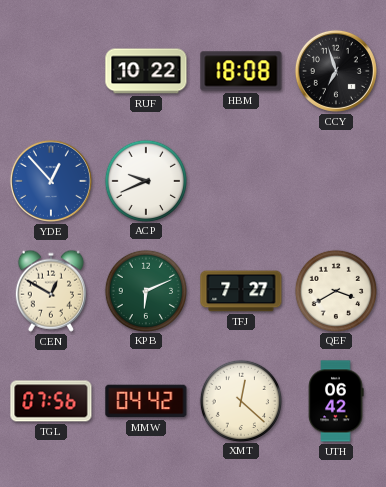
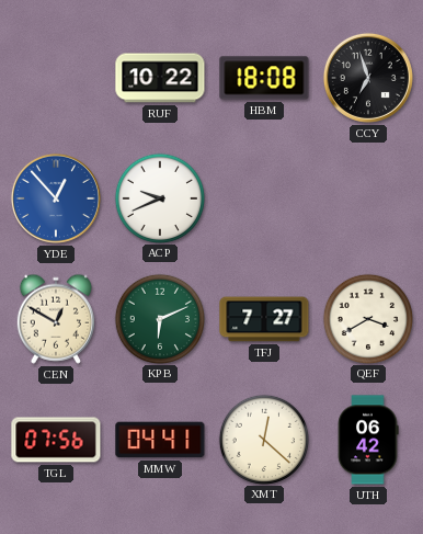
MMW: 04:42 -> 04:41 (160, 440)
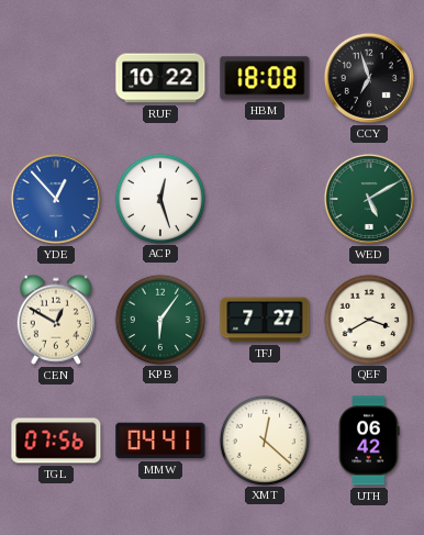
ACP: 9:41 -> 12:27 (159, 198)
WED: none -> 5:10 (369, 199)
KPB: 6:11 -> 6:06 (159, 319)
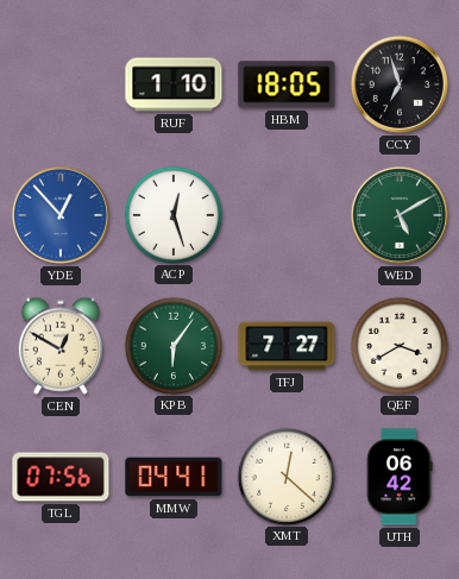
RUF: 10:22 -> 1:10 (174, 84)
HBM: 18:08 -> 18:05 (287, 84)
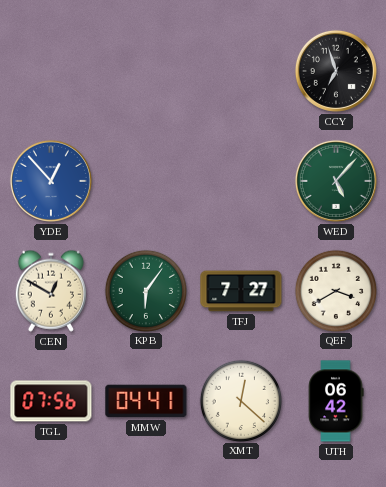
RUF: 1:10 -> none (174, 84)
HBM: 18:05 -> none (287, 84)
ACP: 12:27 -> none (172, 214)
WED: 5:10 -> 5:07 (336, 181)
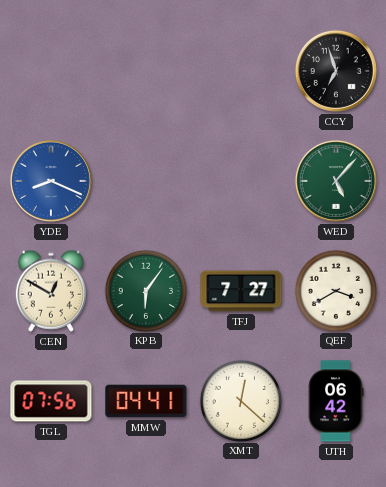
YDE: 12:53 -> 8:19 (51, 181)
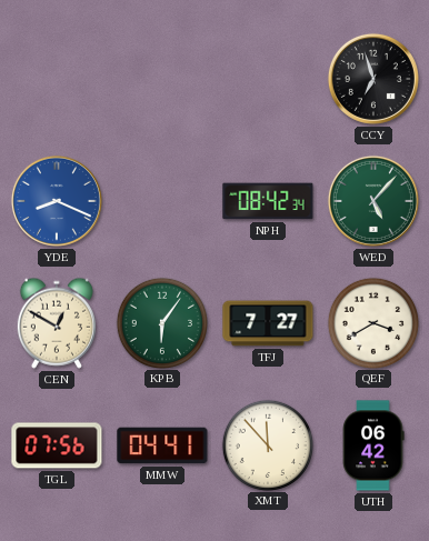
NPH: none -> 08:42 (268, 201)
XMT: 12:22 -> 11:53 (267, 444)
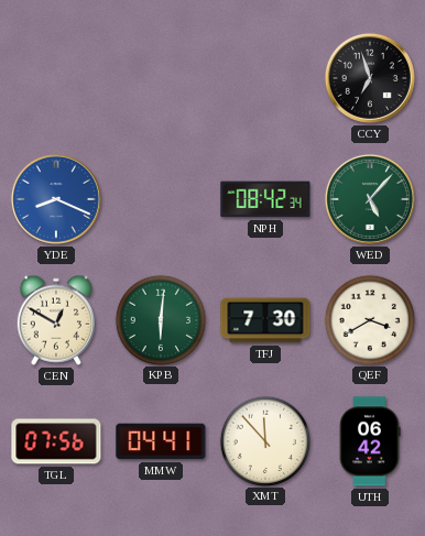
KPB: 6:06 -> 6:01 (160, 319)
TFJ: 7:27 -> 7:30 (265, 320)
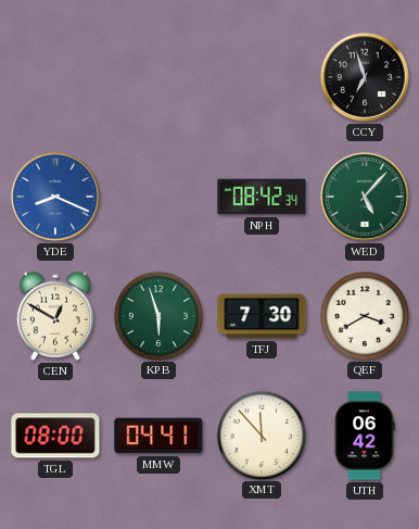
KPB: 6:01 -> 5:57 (157, 315)
TGL: 07:56 -> 08:00 (55, 436)
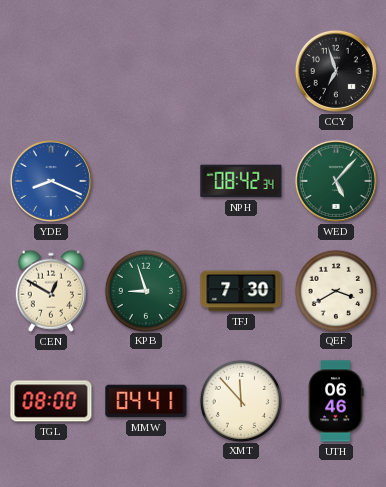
KPB: 5:57 -> 8:57 (145, 290)
UTH: 06:42 -> 06:46 (336, 401)
